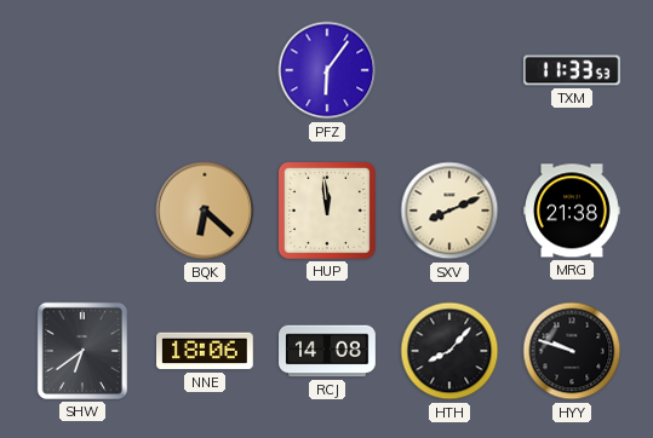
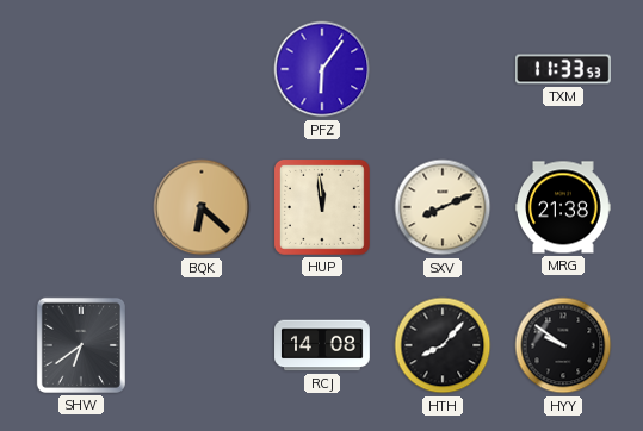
NNE: 18:06 -> none (206, 351)
HYY: 9:48 -> 9:51 (563, 345)
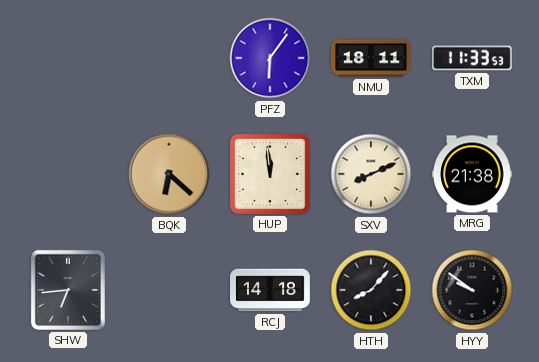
NMU: none -> 18:11 (371, 58)
SHW: 6:39 -> 6:44 (68, 290)
RCJ: 14:08 -> 14:18 (270, 290)
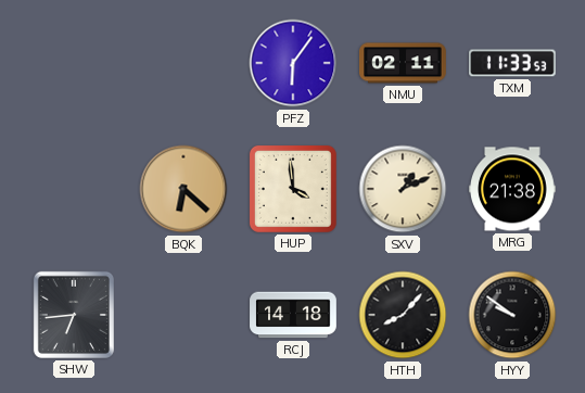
NMU: 18:11 -> 02:11 (403, 63)
HUP: 11:59 -> 3:59 (293, 189)
SXV: 8:11 -> 1:11 (403, 189)
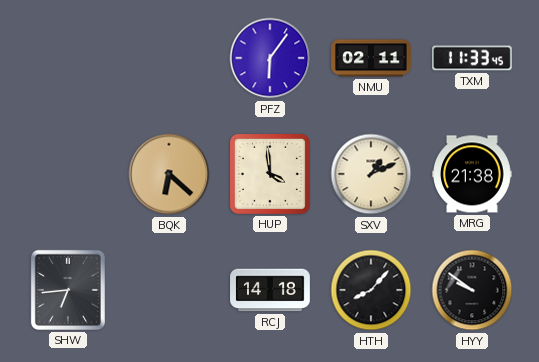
TXM: 11:33:53 -> 11:33:45 (473, 58)
